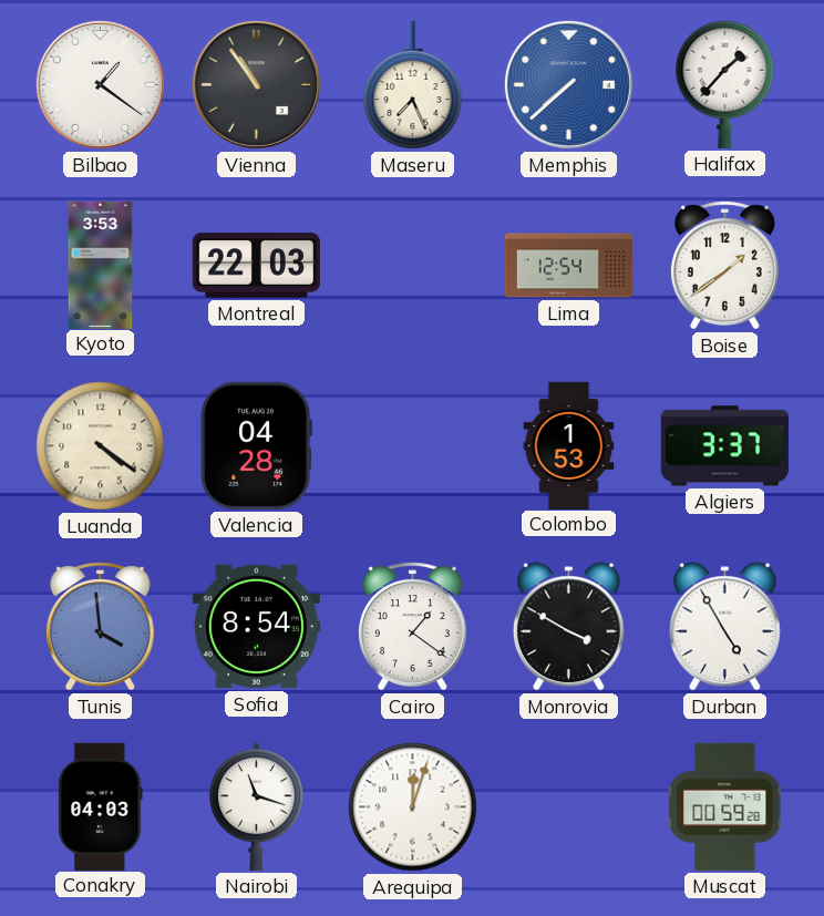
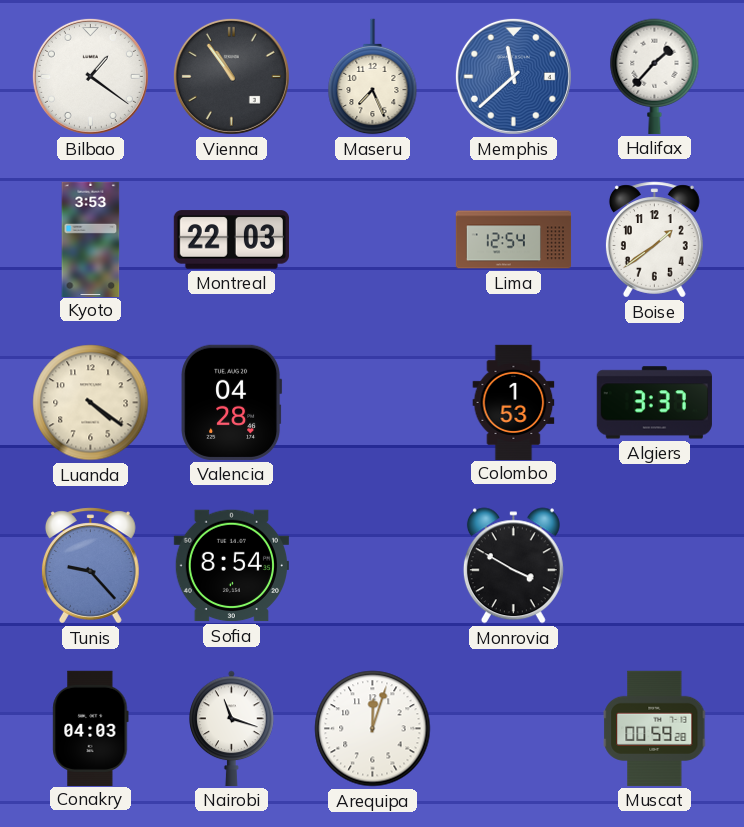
Memphis: 7:38 -> 11:38 (513, 76)
Tunis: 3:59 -> 9:23 (90, 566)
Cairo: 1:21 -> none (412, 627)
Durban: 4:55 -> none (724, 627)
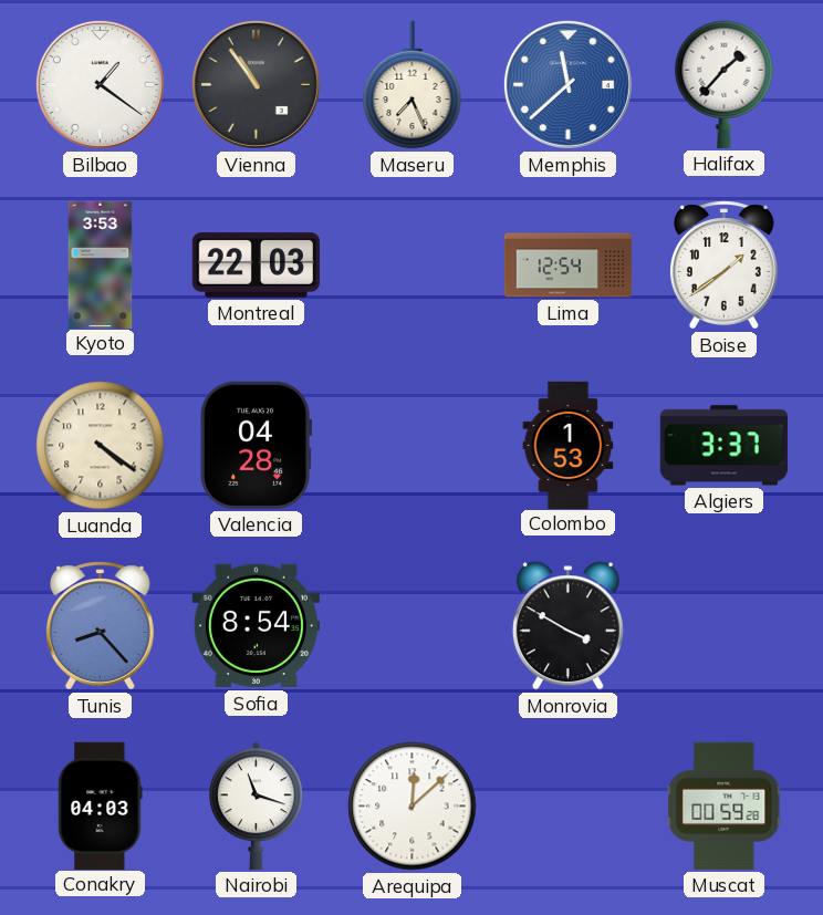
Tunis: 9:23 -> 8:23 (100, 626)
Arequipa: 12:03 -> 12:08 (413, 807)
